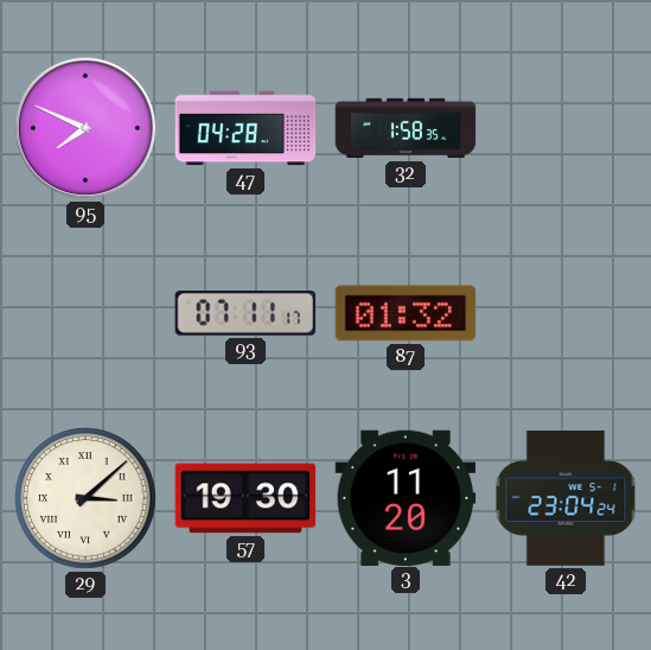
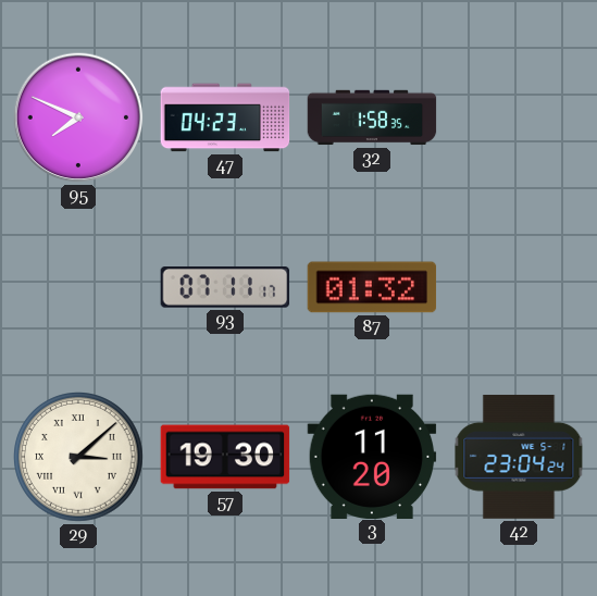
47: 04:28 -> 04:23 (225, 117)
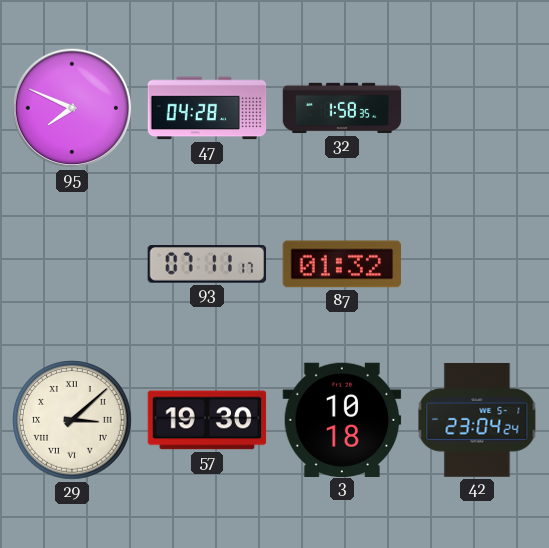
47: 04:23 -> 04:28 (207, 108)
3: 11:20 -> 10:18 (342, 419)
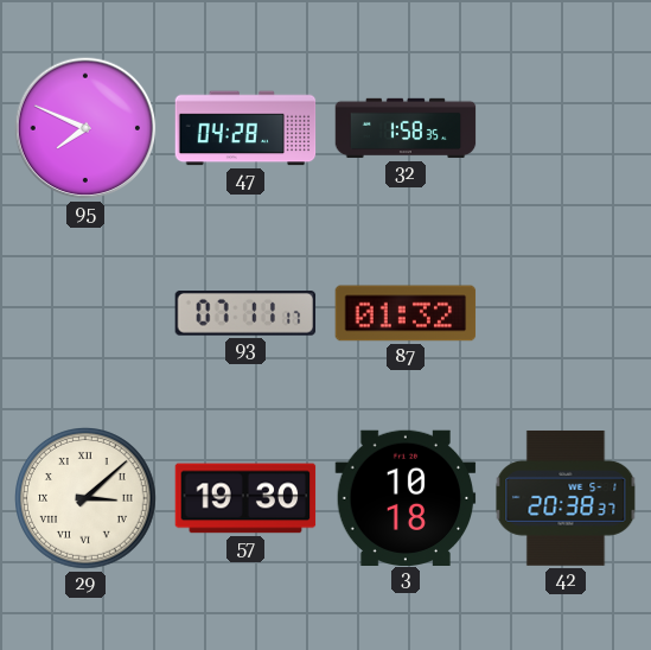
42: 23:04 -> 20:38 (566, 498)
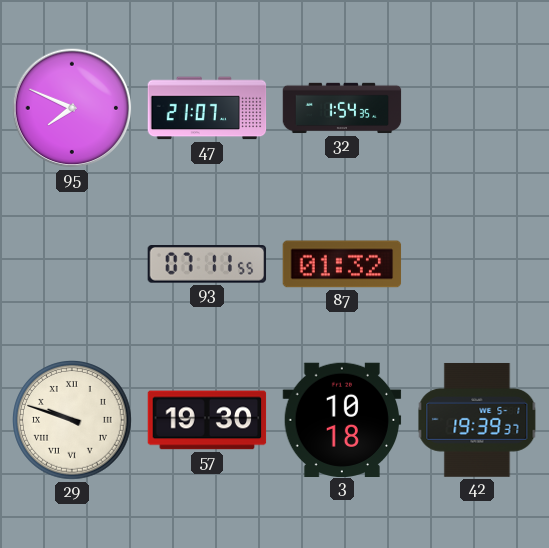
47: 04:28 -> 21:07 (207, 108)
32: 1:58 -> 1:54 (342, 108)
93: 07:11:17 -> 07:11:55 (207, 265)
29: 3:08 -> 9:48 (73, 421)
42: 20:38 -> 19:39 (477, 420)
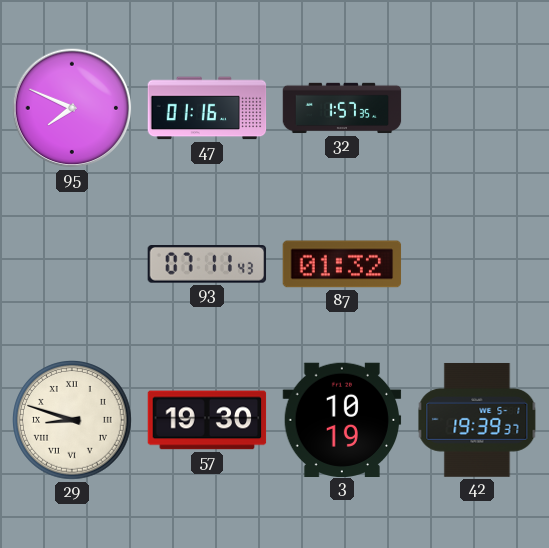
47: 21:07 -> 01:16 (207, 108)
32: 1:54 -> 1:57 (342, 108)
93: 07:11:55 -> 07:11:43 (207, 265)
29: 9:48 -> 8:48 (73, 421)
3: 10:18 -> 10:19 (342, 419)
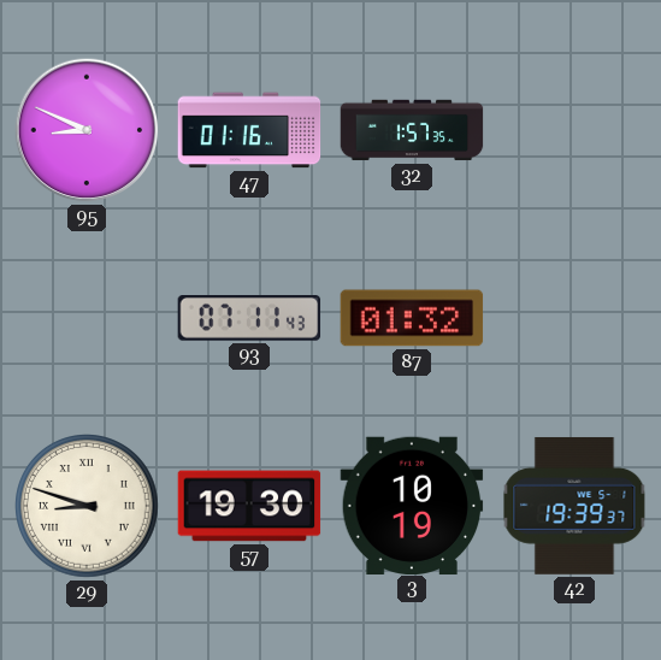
95: 7:49 -> 8:49 (87, 130)
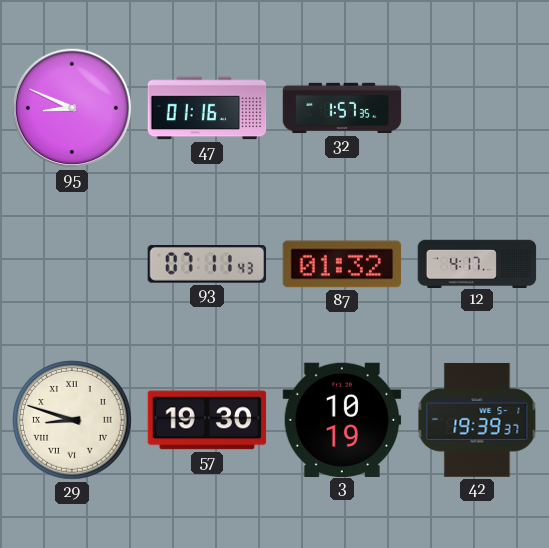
12: none -> 4:17 (477, 263)
